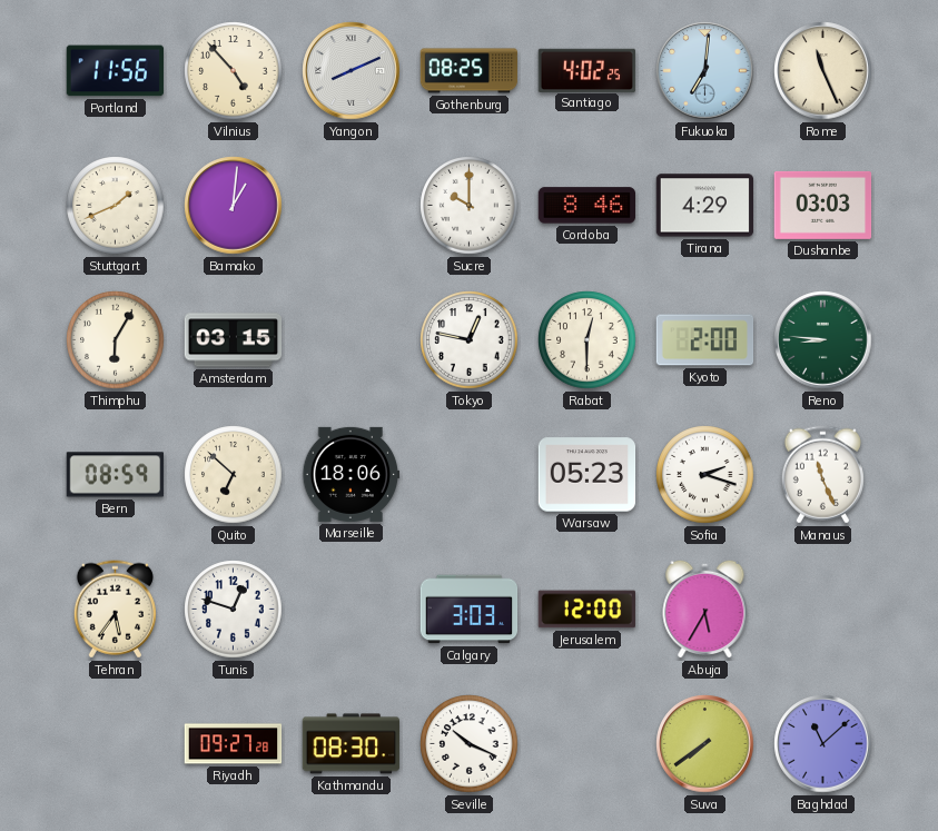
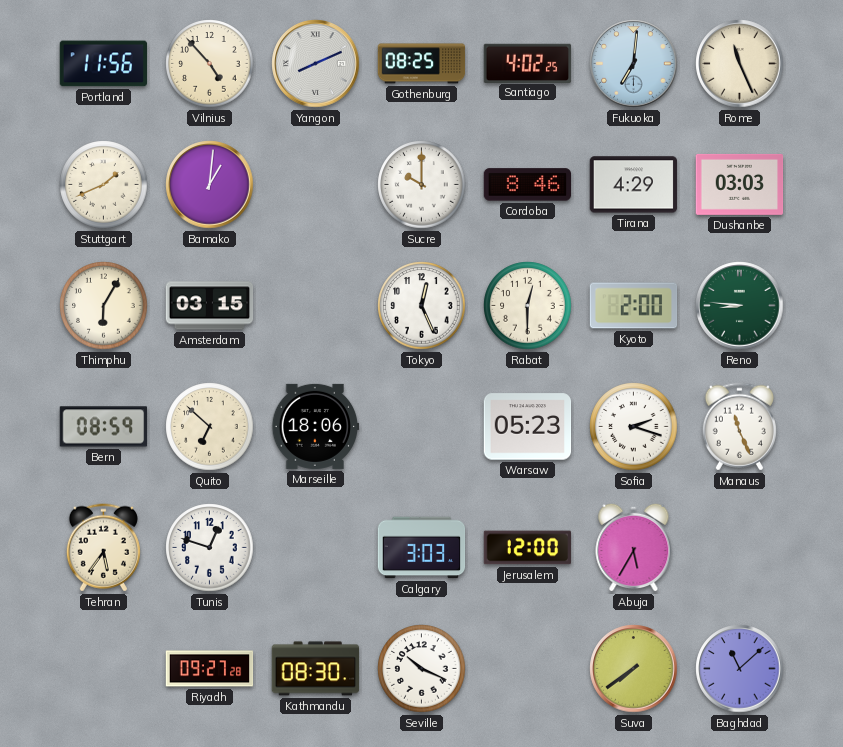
Tokyo: 12:47 -> 12:26 (422, 306)
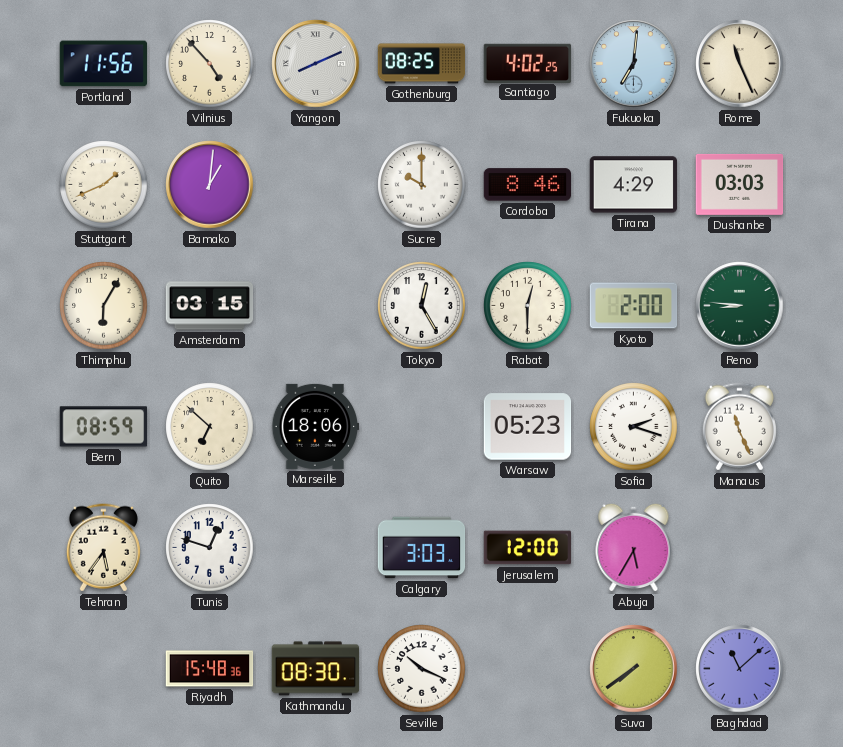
Tokyo: 12:26 -> 12:25 (422, 306)
Riyadh: 09:27 -> 15:48 (210, 669)
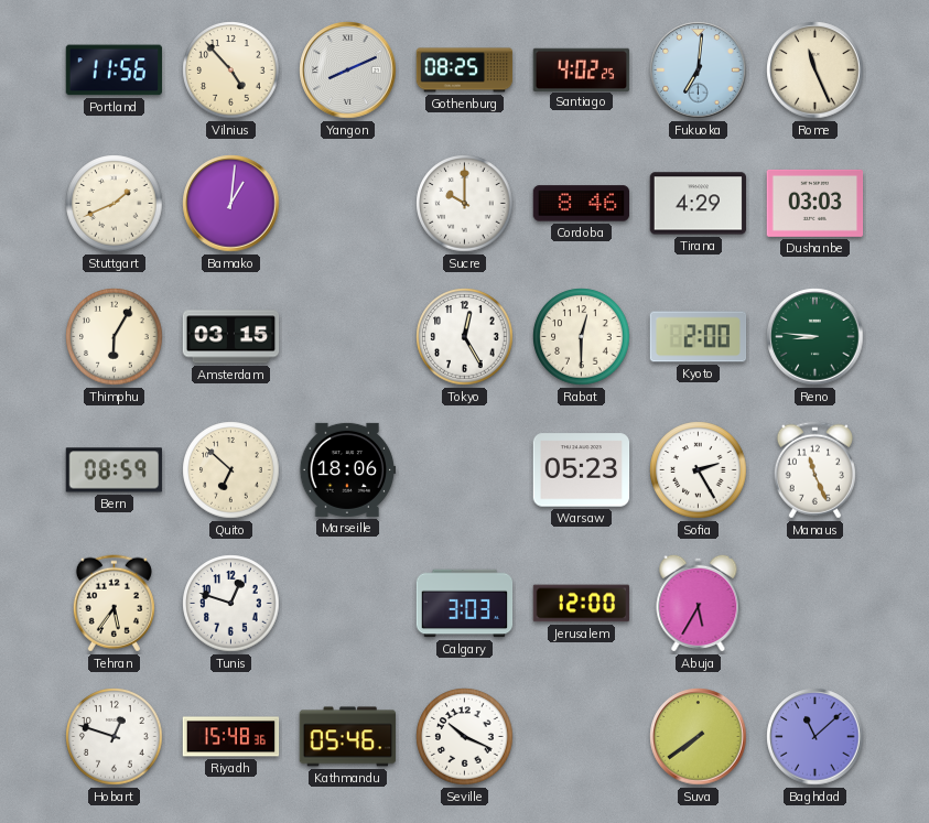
Sofia: 2:18 -> 2:25 (699, 470)
Hobart: none -> 12:48 (115, 737)
Kathmandu: 08:30 -> 05:46 (348, 737)
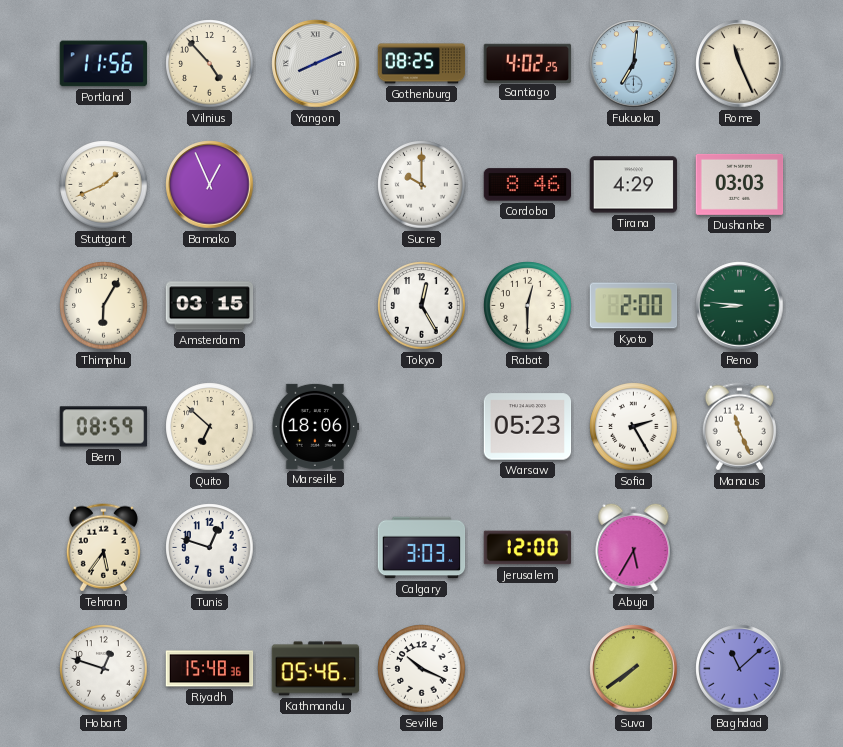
Bamako: 1:01 -> 12:56 (210, 185)
